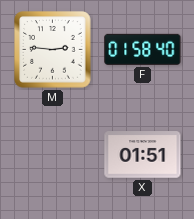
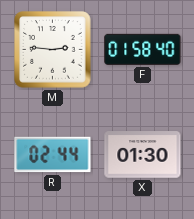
R: none -> 02:44 (53, 155)
X: 01:51 -> 01:30 (143, 155)
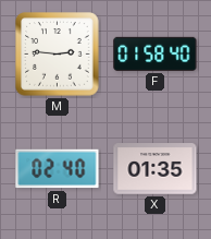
R: 02:44 -> 02:40 (58, 169)
X: 01:30 -> 01:35 (156, 169)
